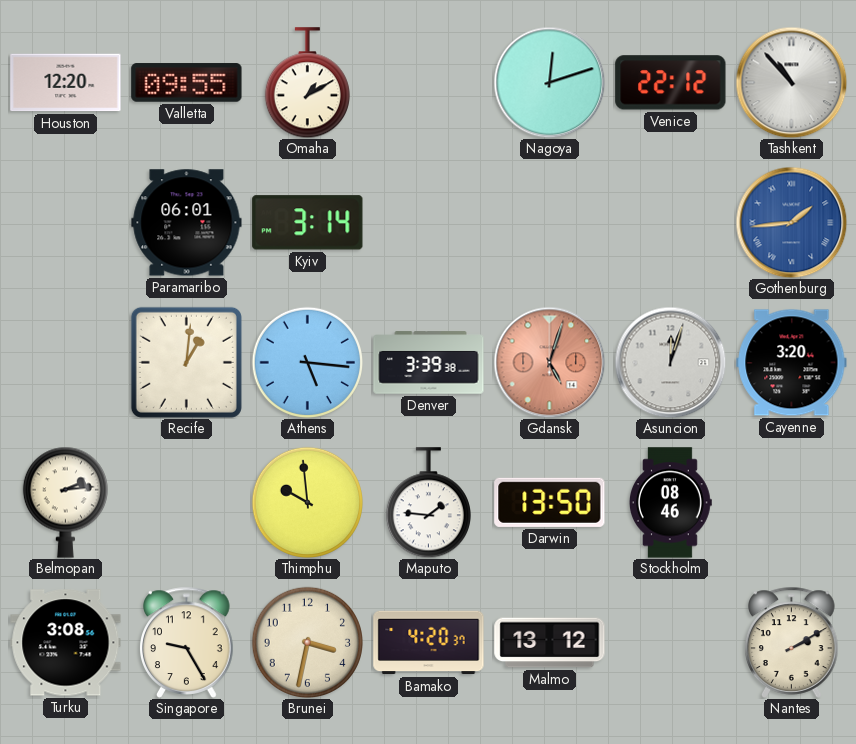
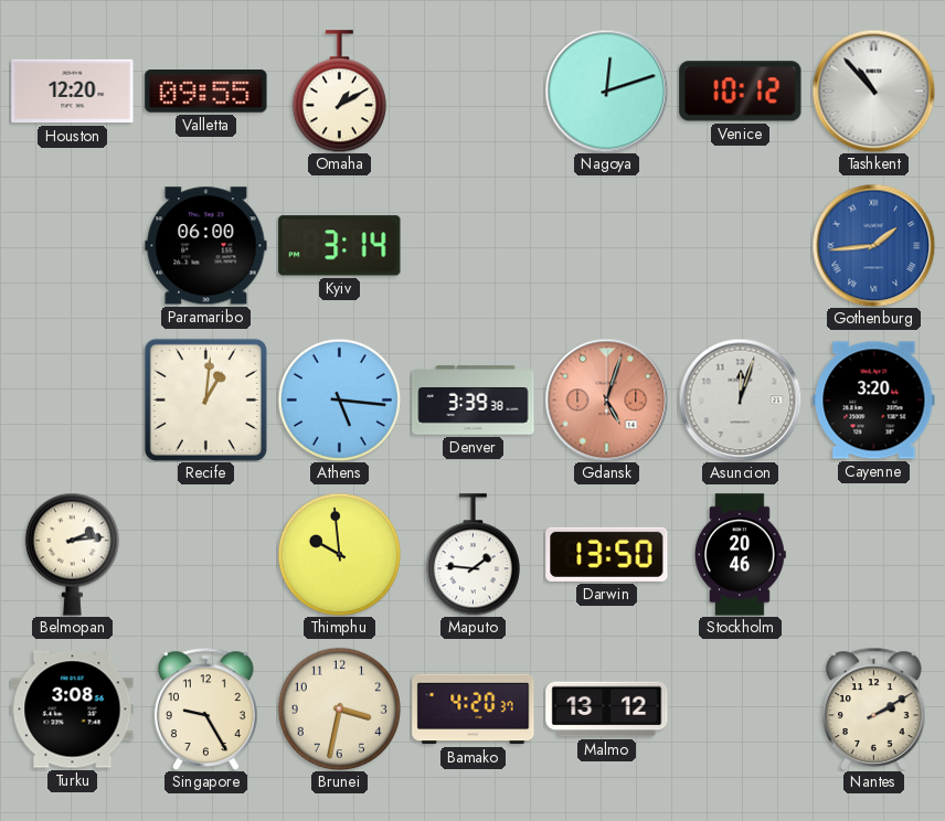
Venice: 22:12 -> 10:12 (741, 92)
Paramaribo: 06:01 -> 06:00 (206, 246)
Stockholm: 08:46 -> 20:46 (740, 555)
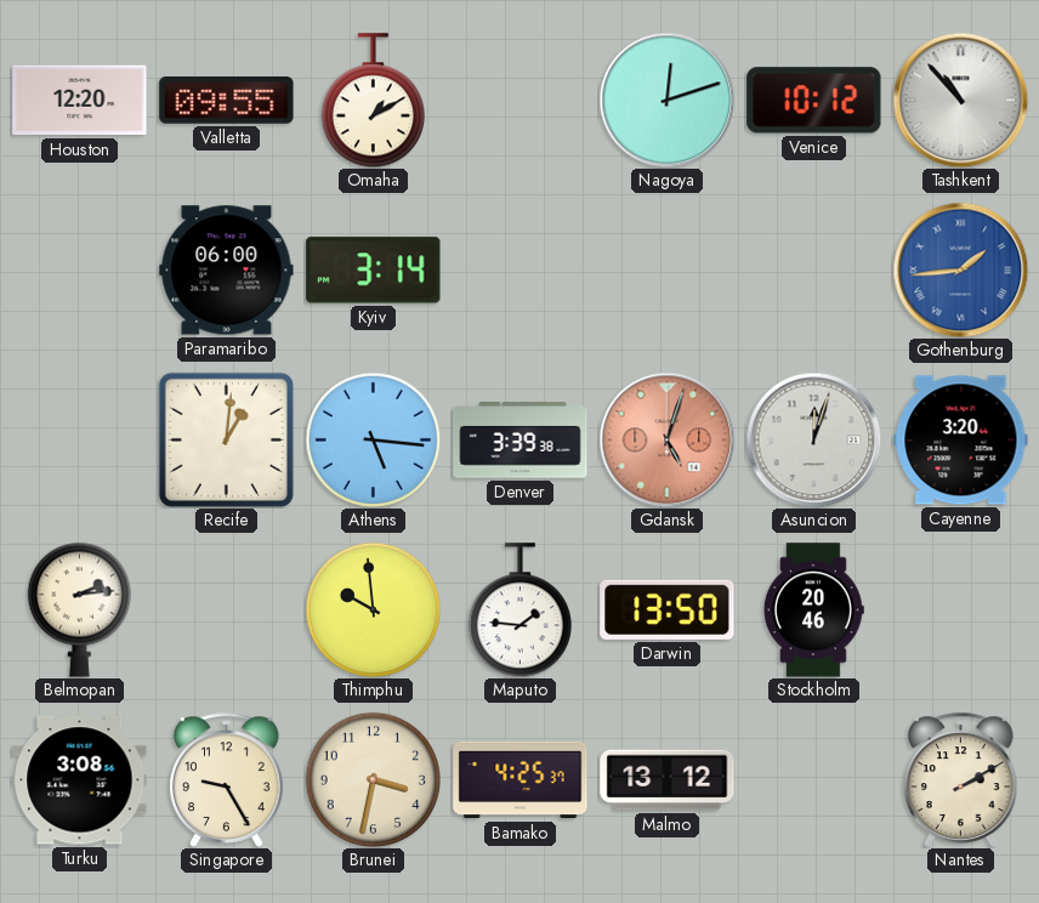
Bamako: 4:20 -> 4:25 (521, 780)
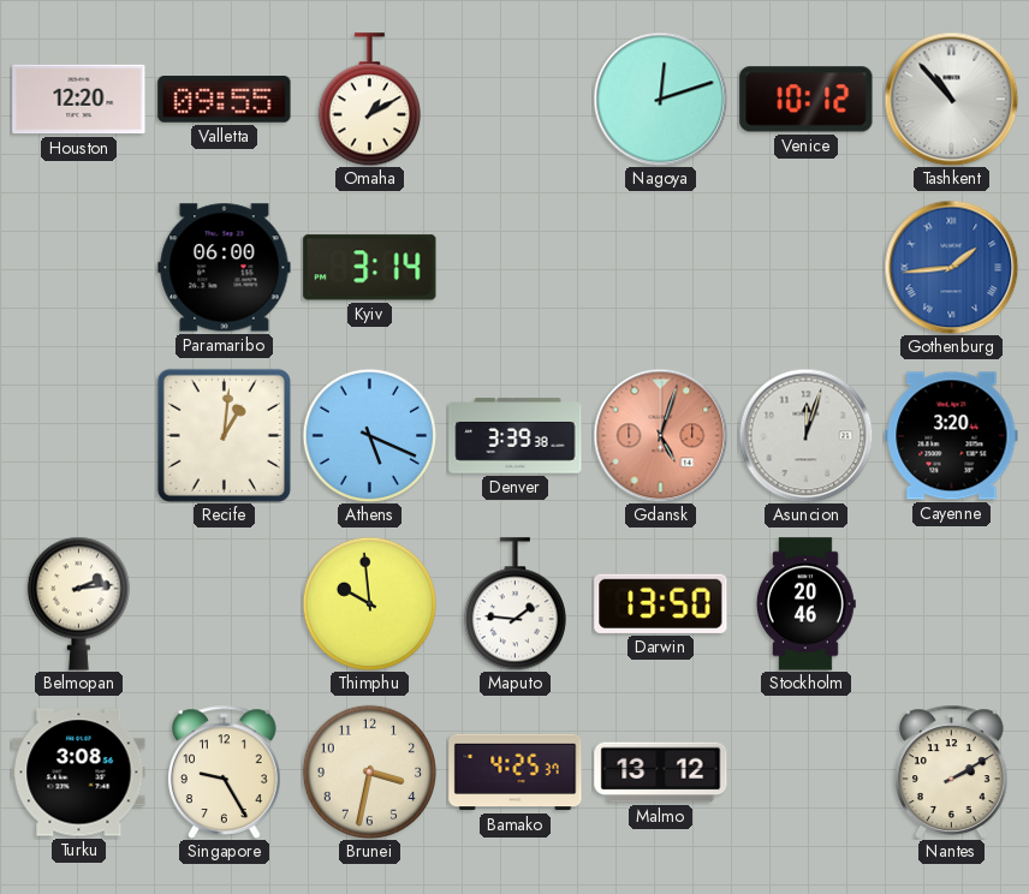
Athens: 5:16 -> 5:19 (369, 435)
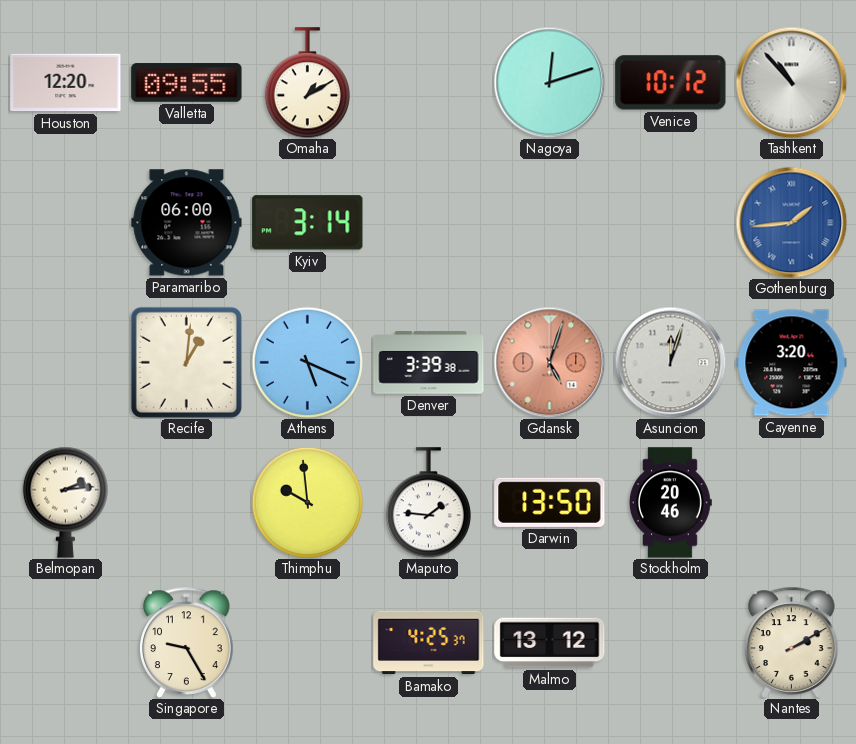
Turku: 3:08 -> none (79, 773)
Brunei: 3:32 -> none (369, 771)
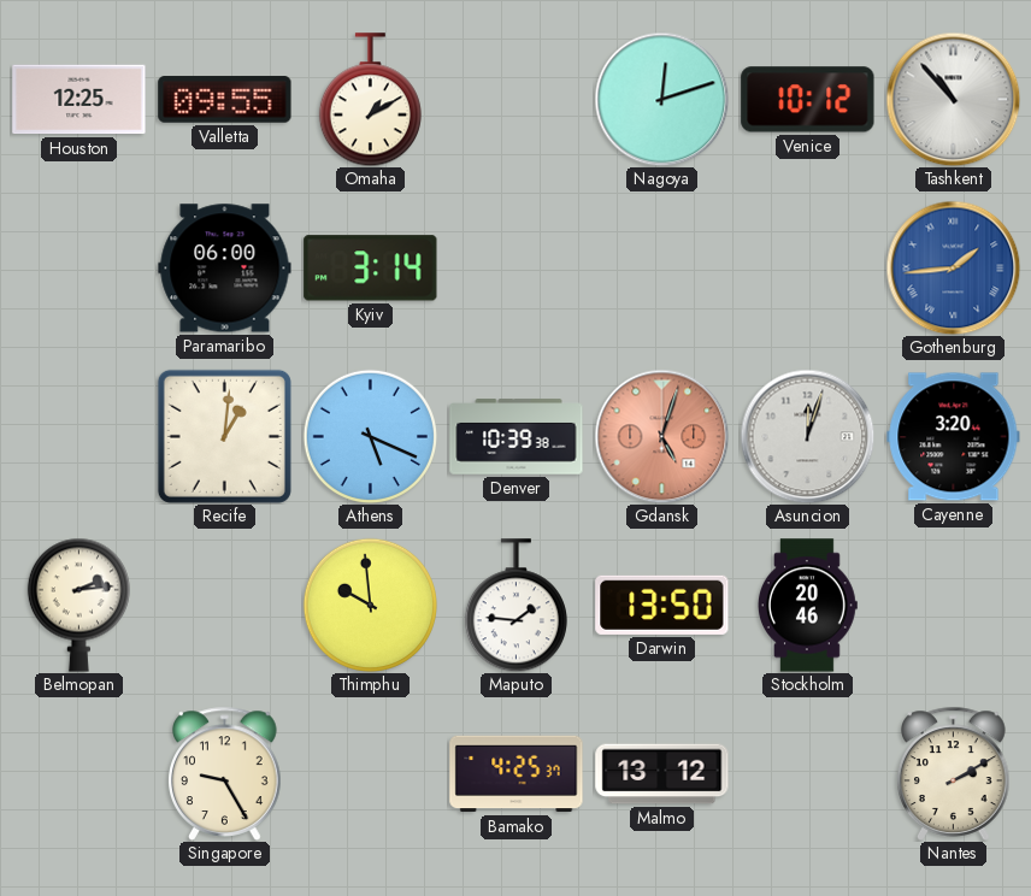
Houston: 12:20 -> 12:25 (79, 100)
Denver: 3:39 -> 10:39 (517, 437)
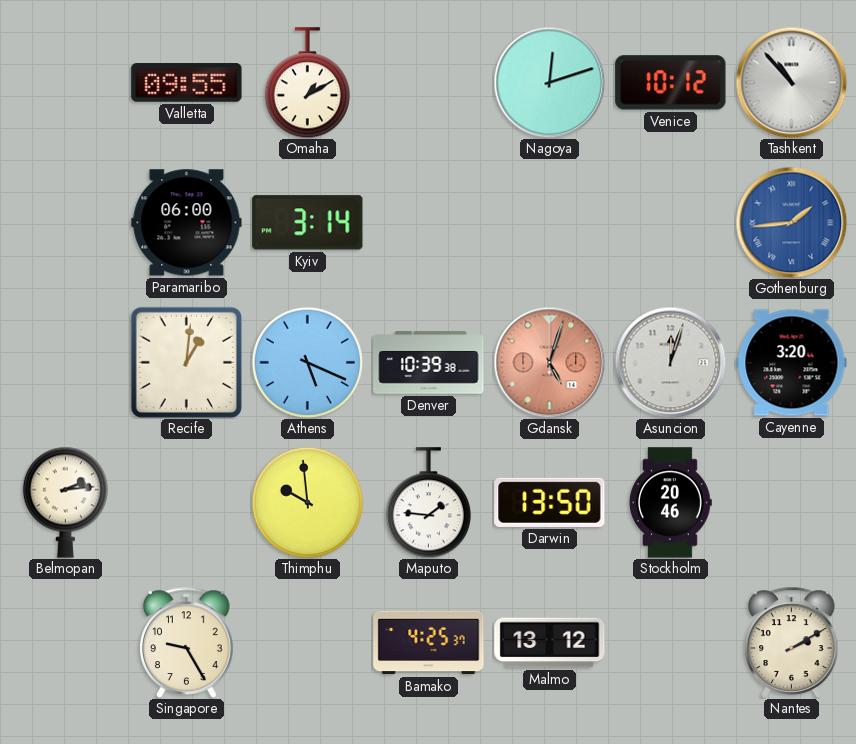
Houston: 12:25 -> none (79, 100)
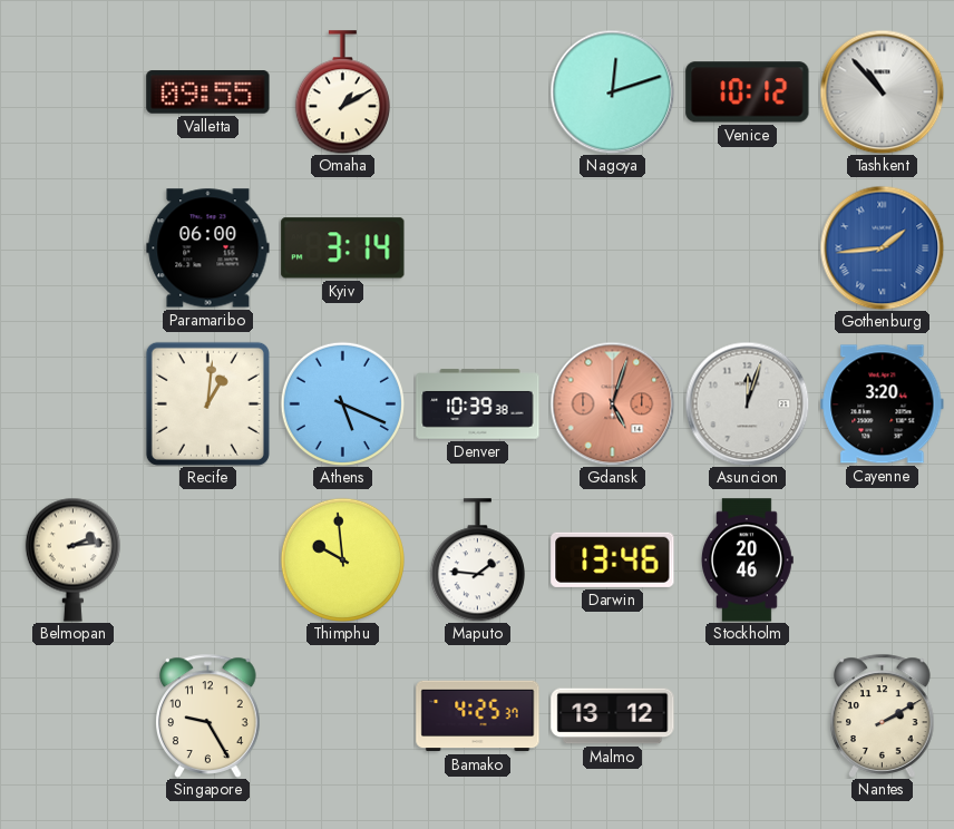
Darwin: 13:50 -> 13:46 (613, 559)
